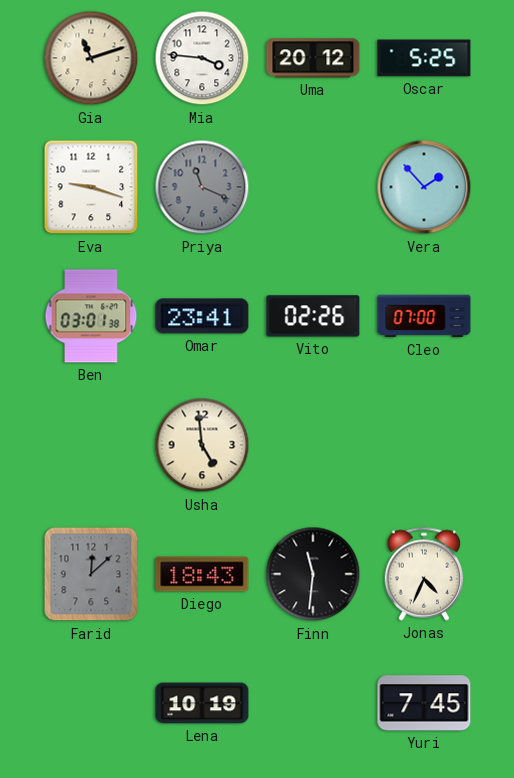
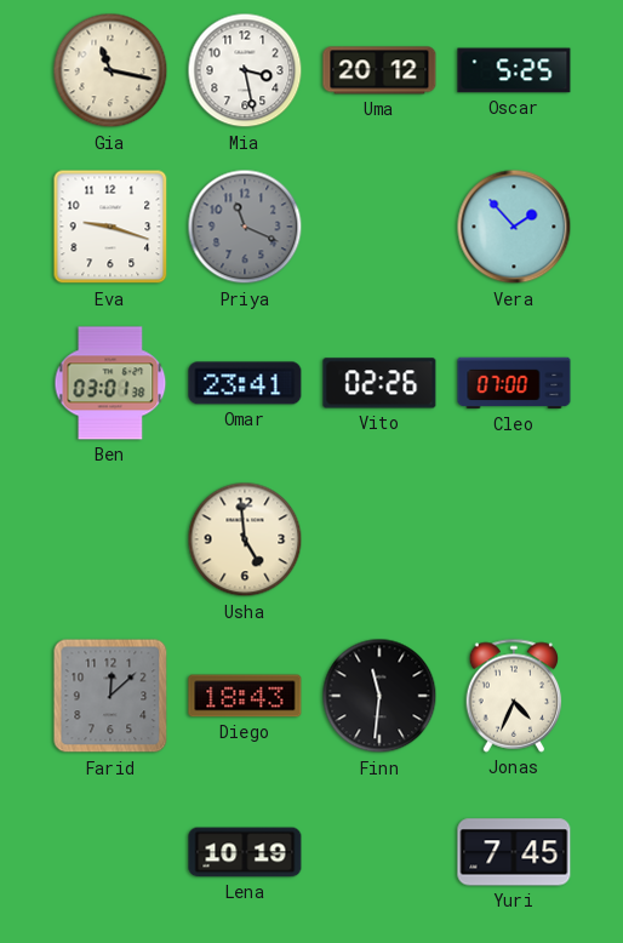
Gia: 11:12 -> 11:17 (110, 70)
Mia: 3:46 -> 3:28 (245, 70)
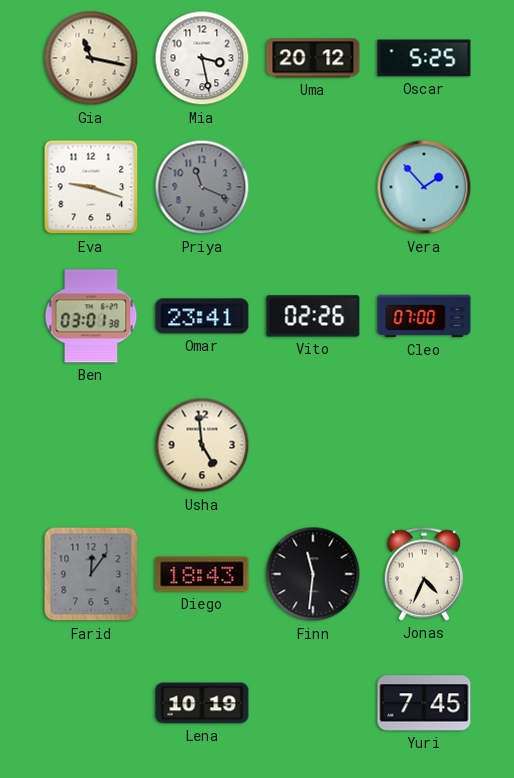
Farid: 12:08 -> 12:06 (91, 574)
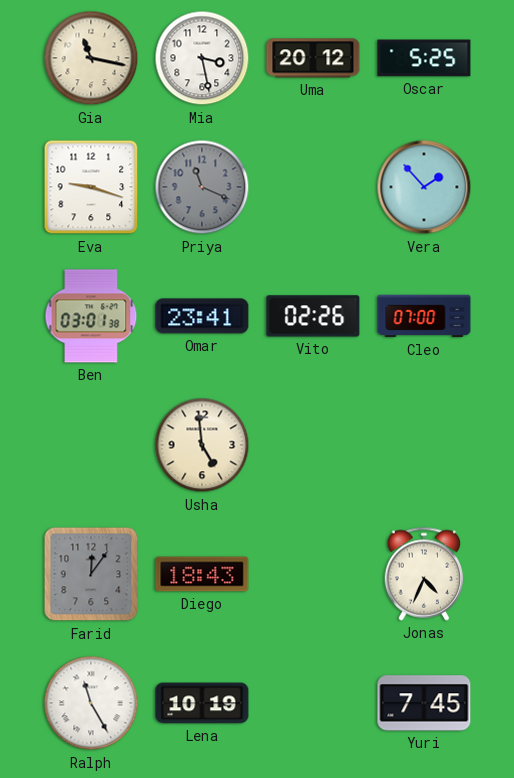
Finn: 11:31 -> none (313, 574)
Ralph: none -> 11:25 (91, 703)
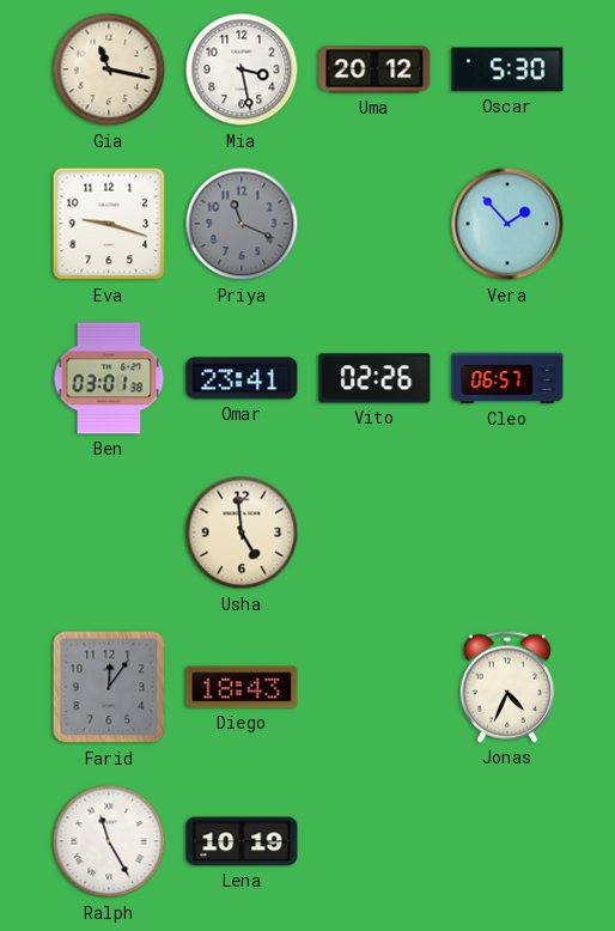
Oscar: 5:25 -> 5:30 (507, 69)
Cleo: 07:00 -> 06:57 (507, 378)
Yuri: 7:45 -> none (424, 703)
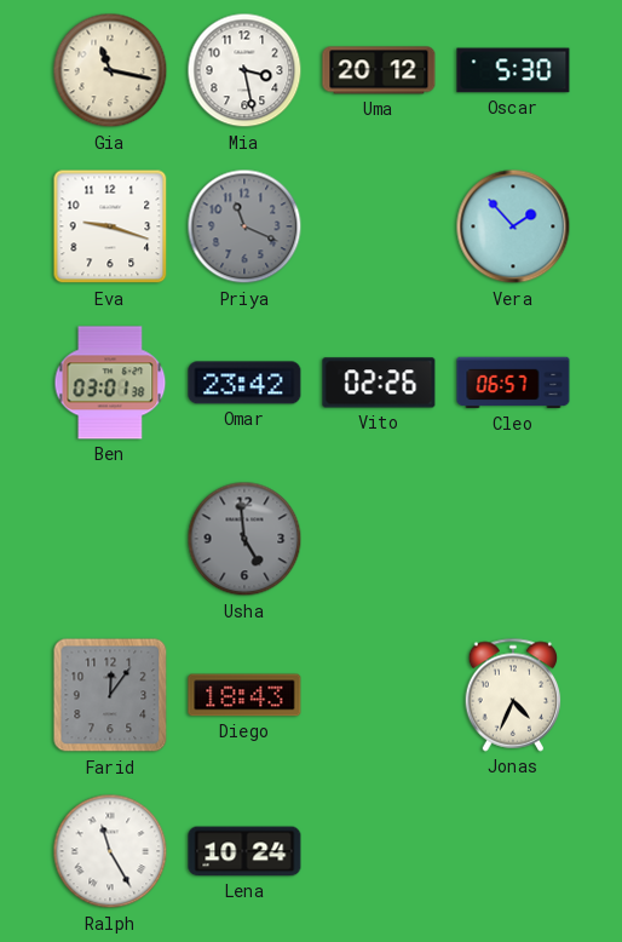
Omar: 23:41 -> 23:42 (244, 383)
Usha dial: cream -> grey (244, 539)
Lena: 10:19 -> 10:24 (244, 851)
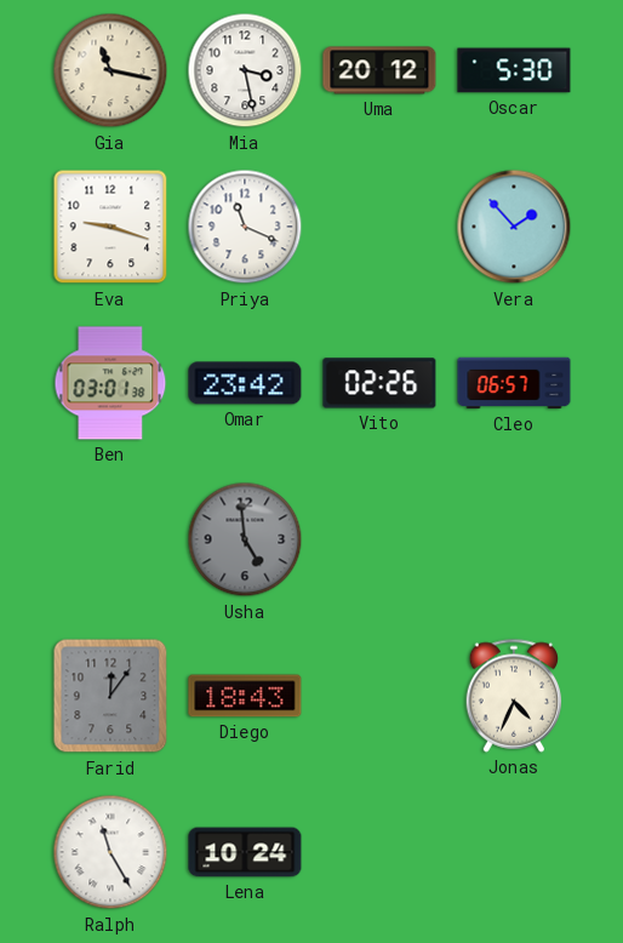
Priya dial: grey -> white (245, 227)
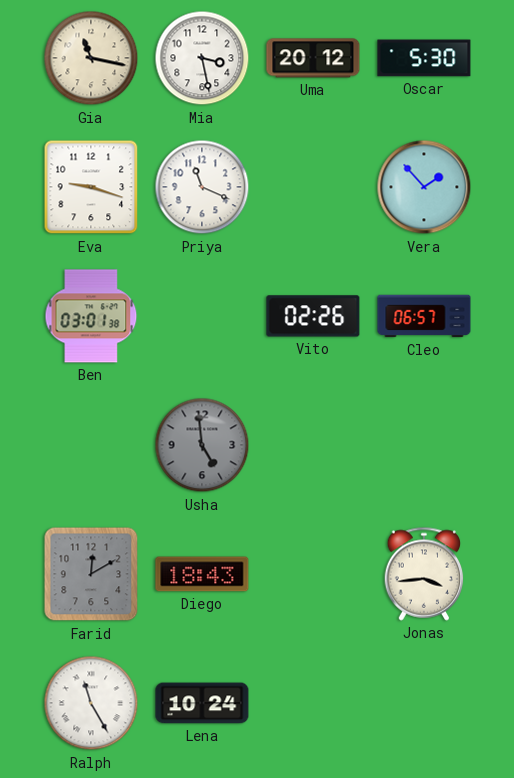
Omar: 23:42 -> none (245, 383)
Farid: 12:06 -> 12:10 (91, 574)
Jonas: 4:34 -> 3:44 (424, 574)
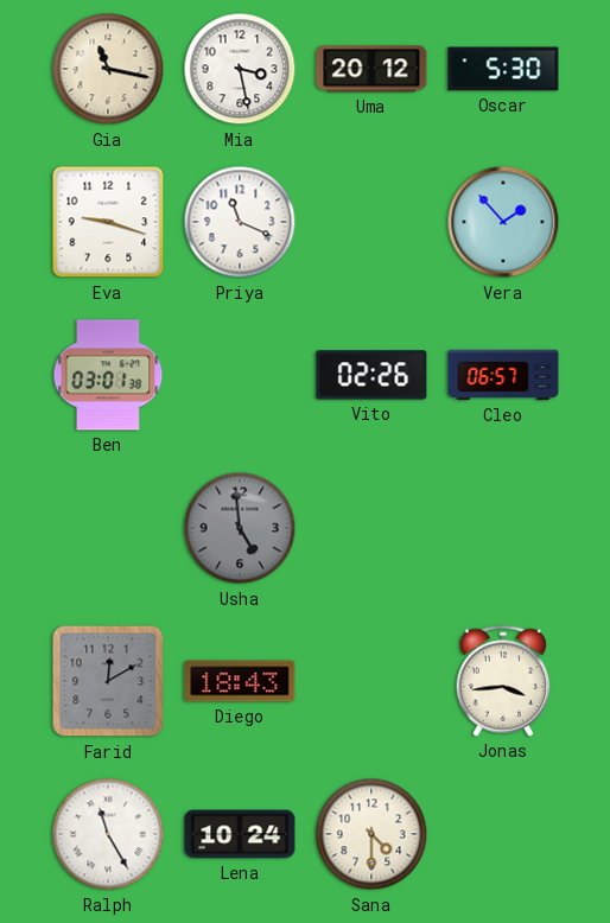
Sana: none -> 4:30 (371, 834)
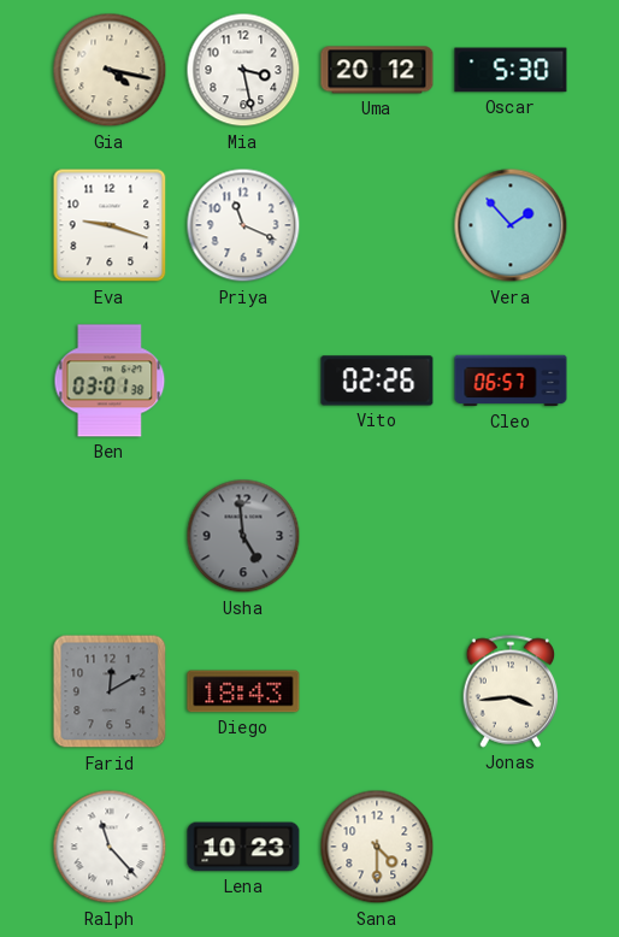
Gia: 11:17 -> 4:17 (110, 70)
Ralph: 11:25 -> 11:23 (110, 847)
Lena: 10:24 -> 10:23 (243, 847)
